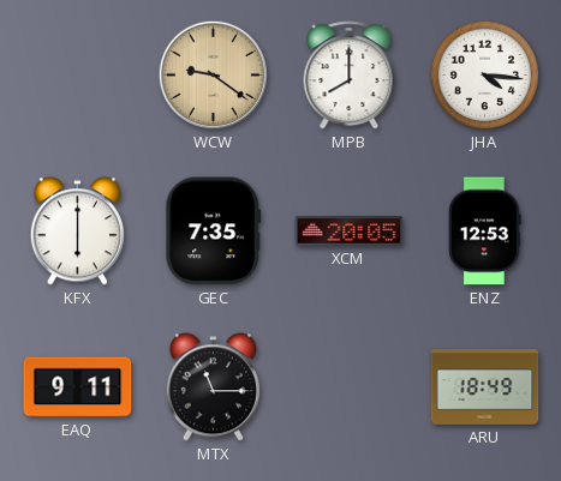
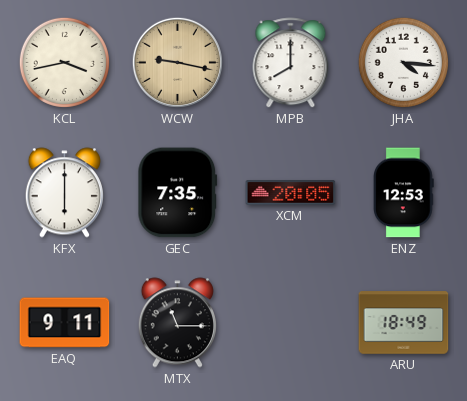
KCL: none -> 3:43 (64, 62)
WCW: 9:21 -> 9:17 (177, 62)
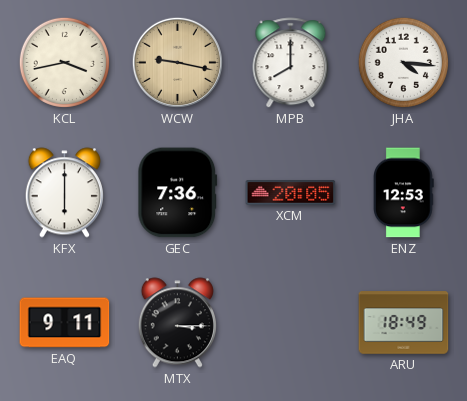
GEC: 7:35 -> 7:36 (178, 193)
MTX: 11:15 -> 3:15 (177, 323)
